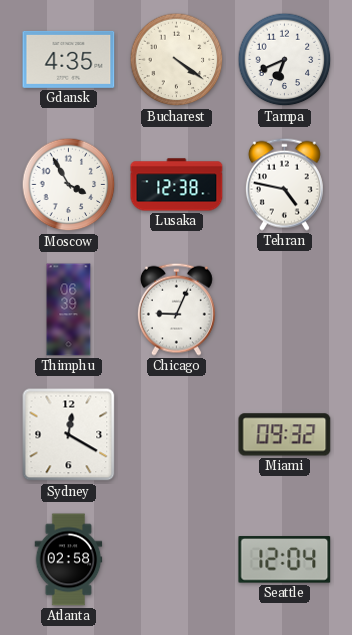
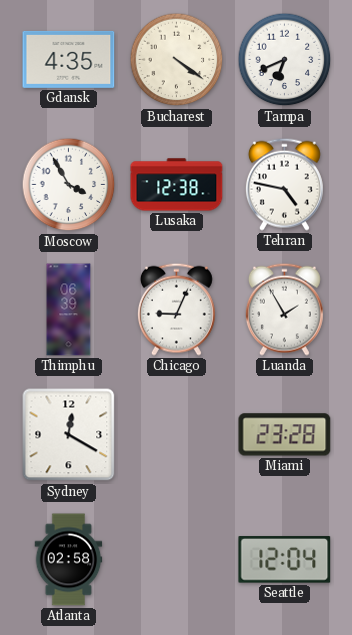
Luanda: none -> 1:55 (284, 309)
Miami: 09:32 -> 23:28 (285, 435)
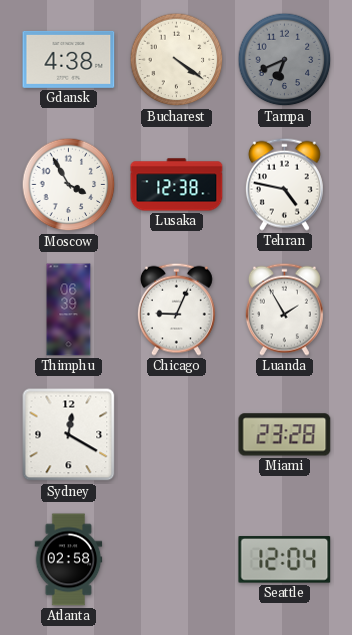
Gdansk: 4:35 -> 4:38 (69, 59)
Tampa dial: white -> grey (285, 60)
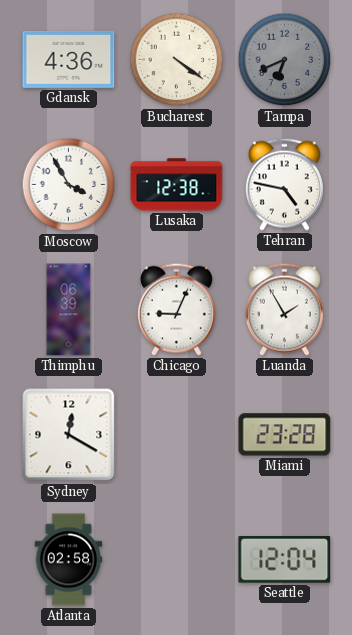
Gdansk: 4:38 -> 4:36 (69, 59)
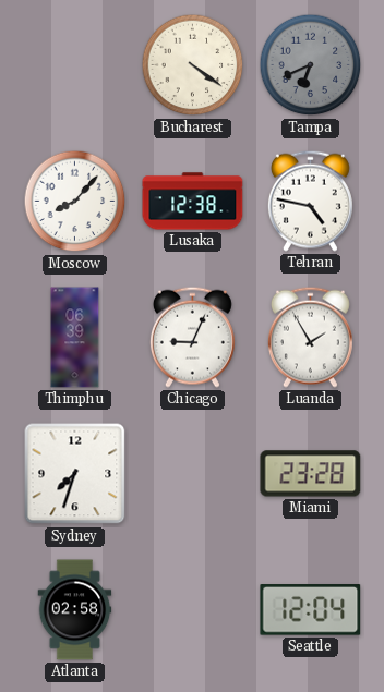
Gdansk: 4:36 -> none (69, 59)
Moscow: 3:55 -> 8:07 (75, 202)
Sydney: 12:20 -> 7:33 (75, 474)
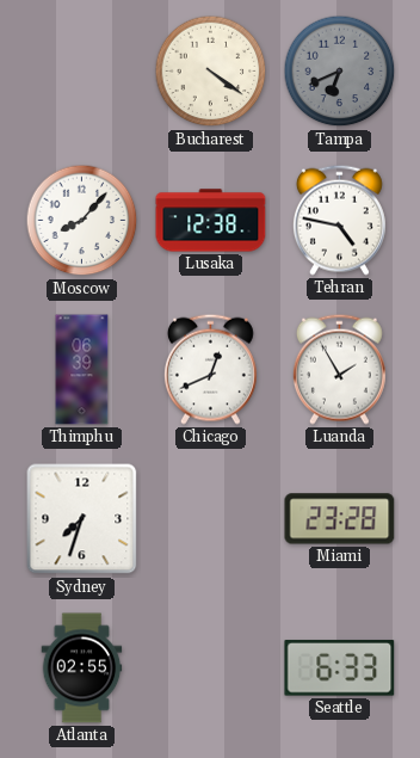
Chicago: 9:04 -> 12:41 (210, 369)
Atlanta: 02:58 -> 02:55 (82, 668)
Seattle: 12:04 -> 6:33 (340, 668)
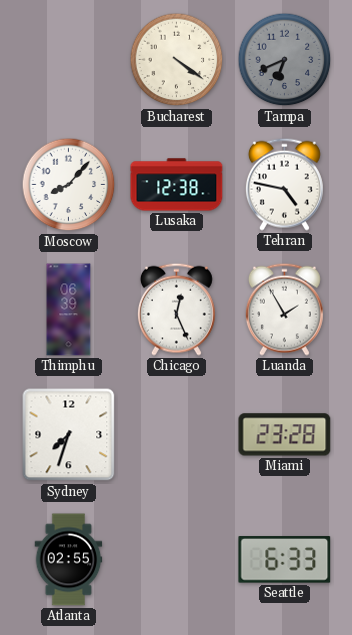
Chicago: 12:41 -> 12:26 (176, 309)
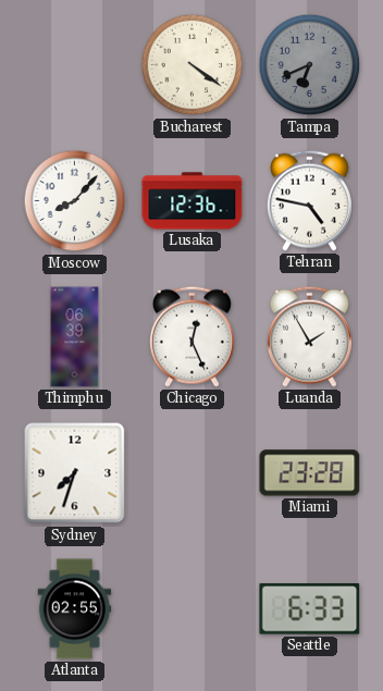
Lusaka: 12:38 -> 12:36 (193, 201)
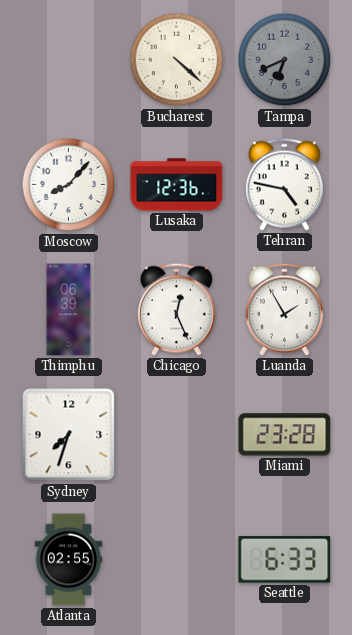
Bucharest: 4:21 -> 4:22 (177, 60)
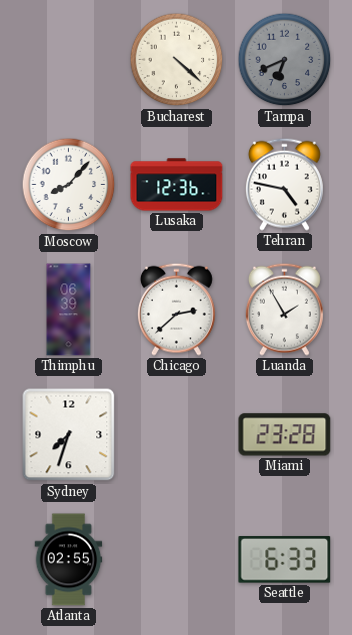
Chicago: 12:26 -> 2:38 (176, 309)
